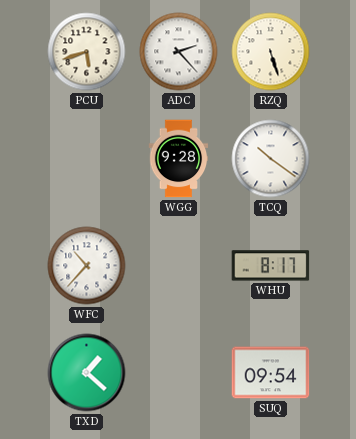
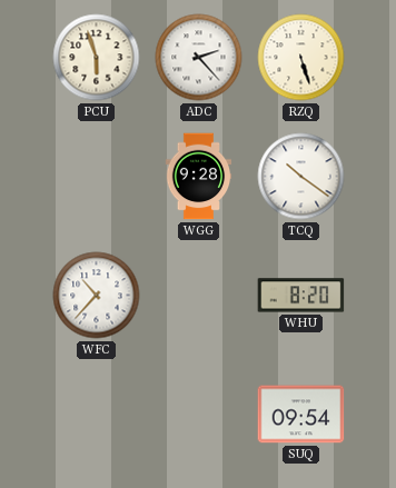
PCU: 5:42 -> 5:57 (97, 58)
WHU: 8:17 -> 8:20 (301, 296)
TXD: 1:22 -> none (87, 373)
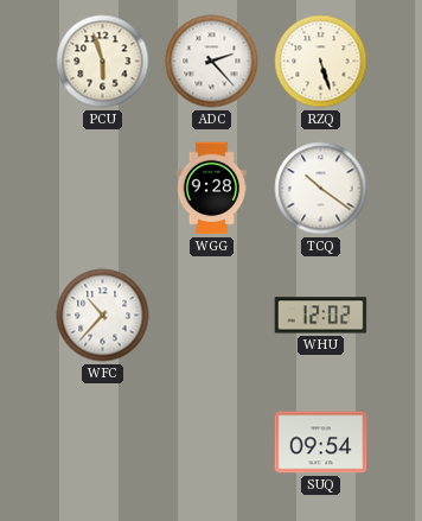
WHU: 8:20 -> 12:02 (321, 316)
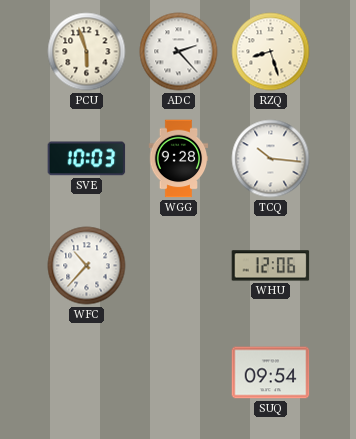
RZQ: 5:27 -> 8:27 (271, 52)
SVE: none -> 10:03 (87, 159)
TCQ: 10:21 -> 10:16 (271, 159)
WHU: 12:02 -> 12:06 (271, 266)
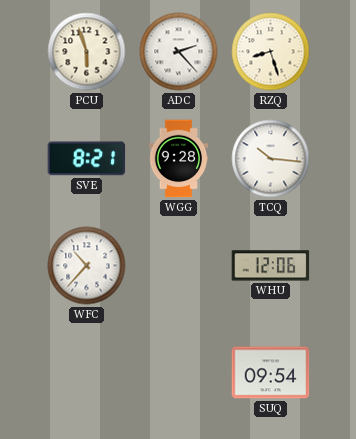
SVE: 10:03 -> 8:21 (87, 159)
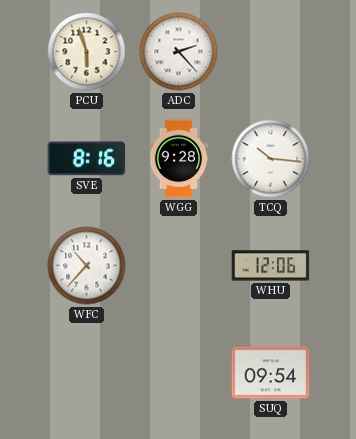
RZQ: 8:27 -> none (271, 52)
SVE: 8:21 -> 8:16 (87, 159)
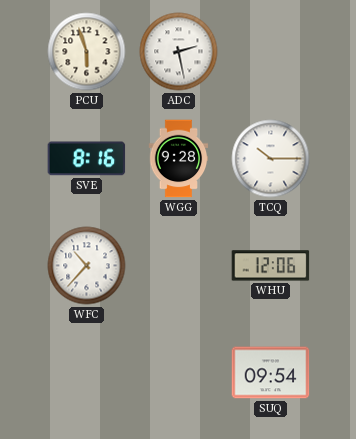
ADC: 2:23 -> 2:28 (179, 52)
TCQ: 10:16 -> 10:15 (271, 159)
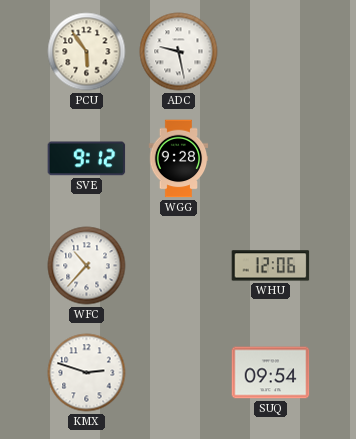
PCU: 5:57 -> 5:54 (87, 52)
ADC: 2:28 -> 9:28 (179, 52)
SVE: 8:16 -> 9:12 (87, 159)
TCQ: 10:15 -> none (271, 159)
KMX: none -> 2:48 (87, 373)
